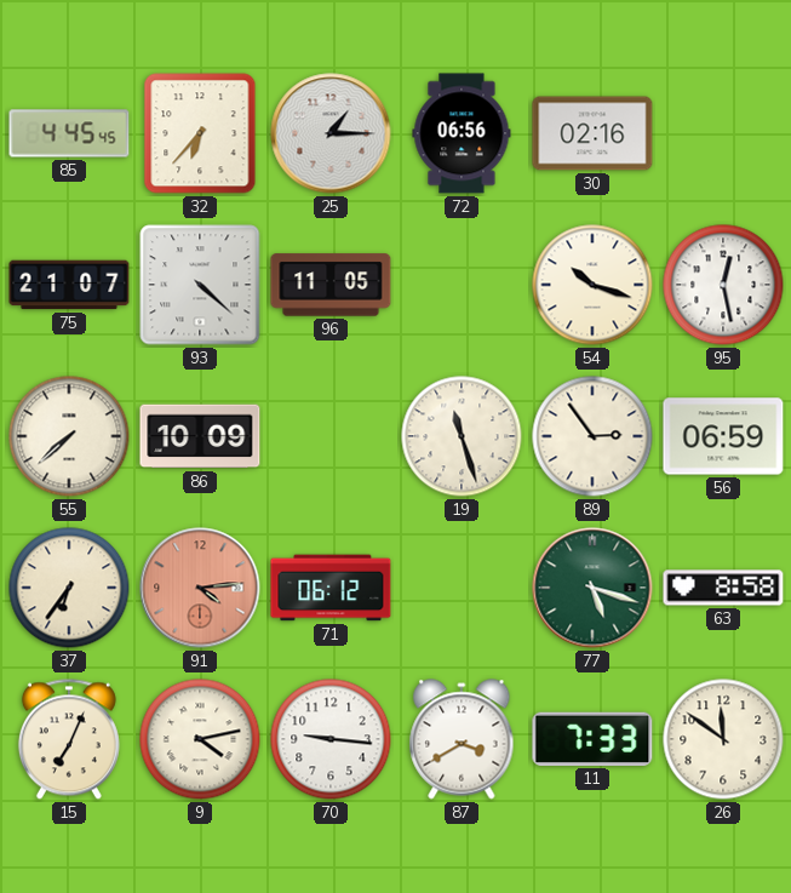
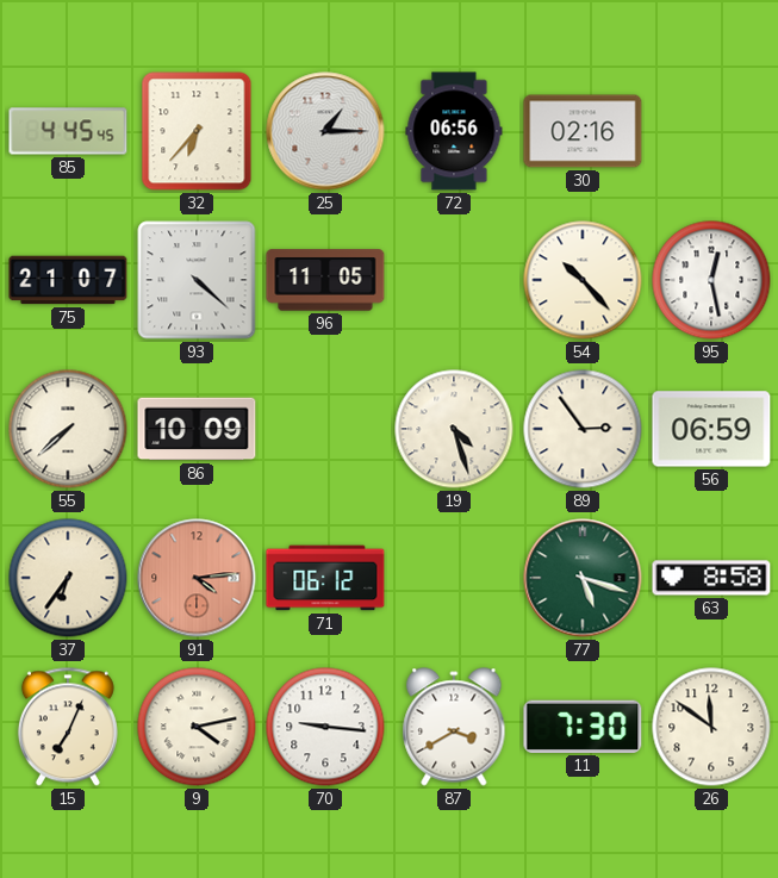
54: 10:18 -> 10:23 (583, 280)
19: 11:27 -> 4:27 (454, 429)
11: 7:33 -> 7:30 (583, 727)
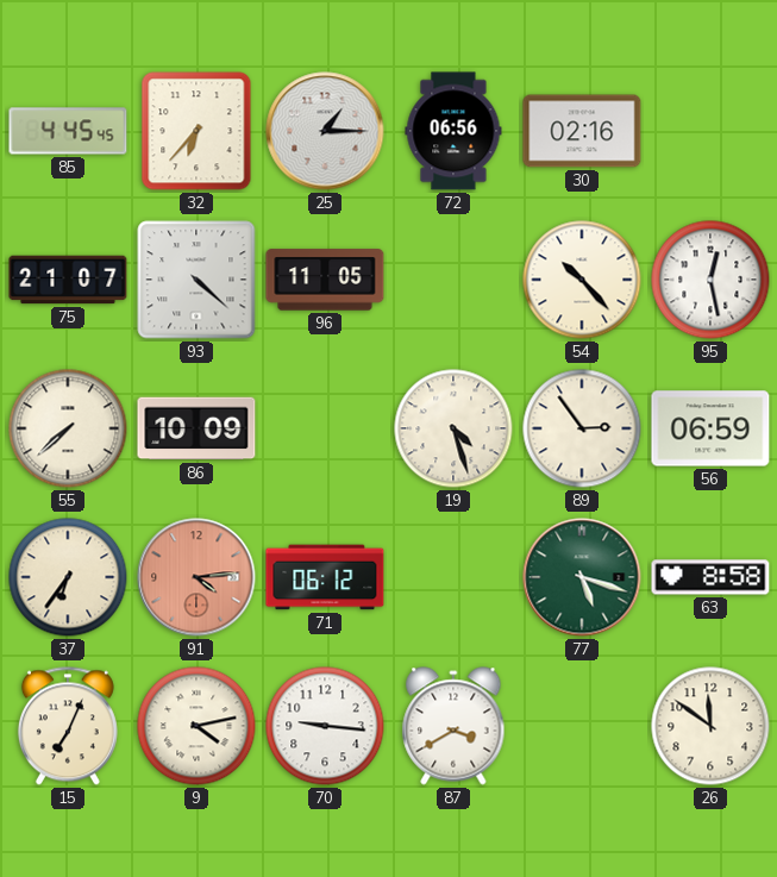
11: 7:30 -> none (583, 727)
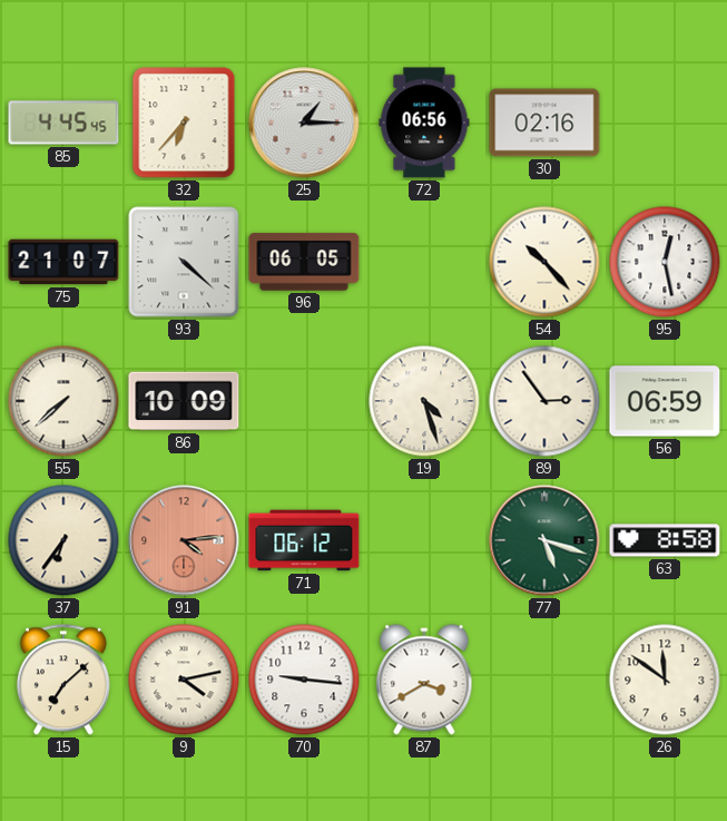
96: 11:05 -> 06:05 (304, 262)
15: 7:04 -> 7:08 (63, 680)
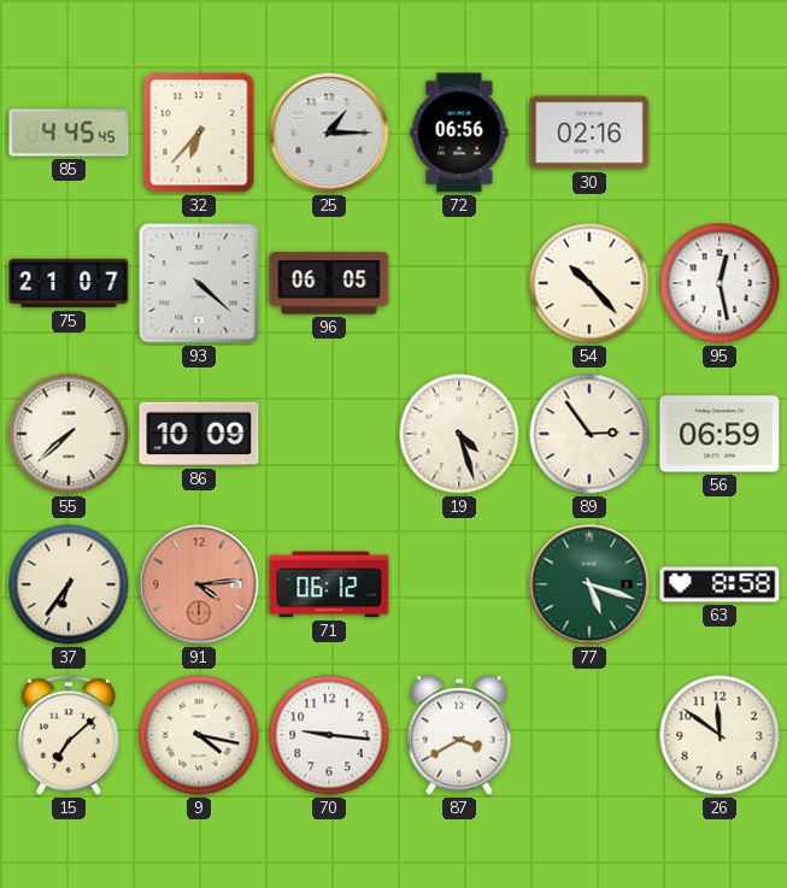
9: 4:13 -> 4:17 (199, 735)
